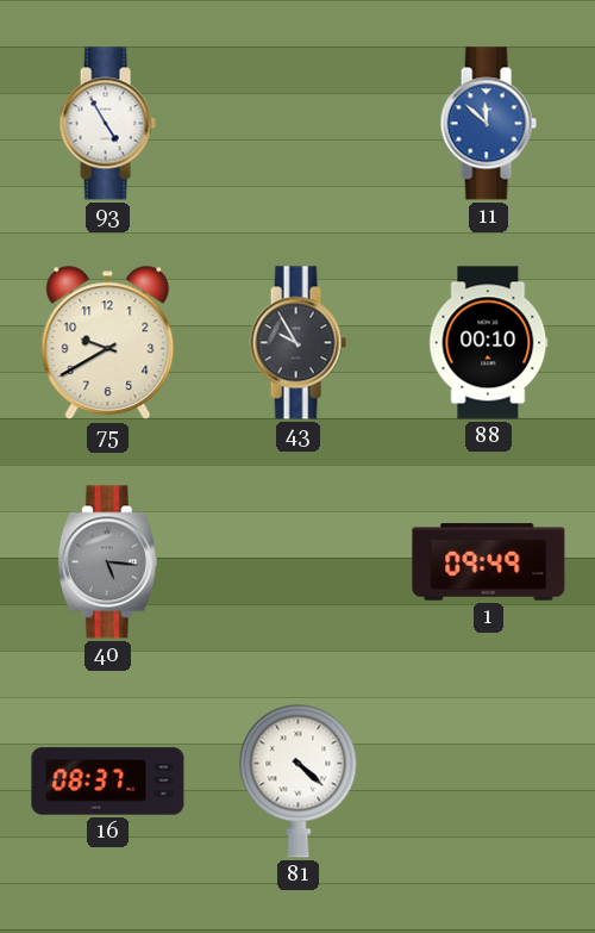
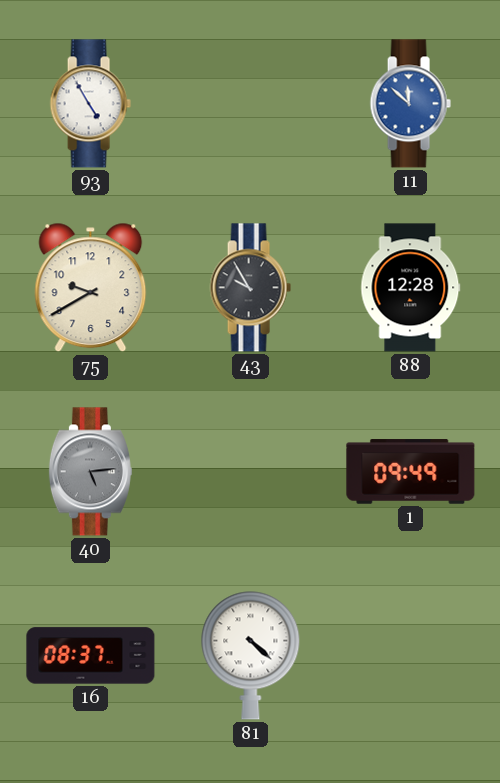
88: 00:10 -> 12:28 (411, 288)
40: 5:16 -> 5:14 (90, 472)
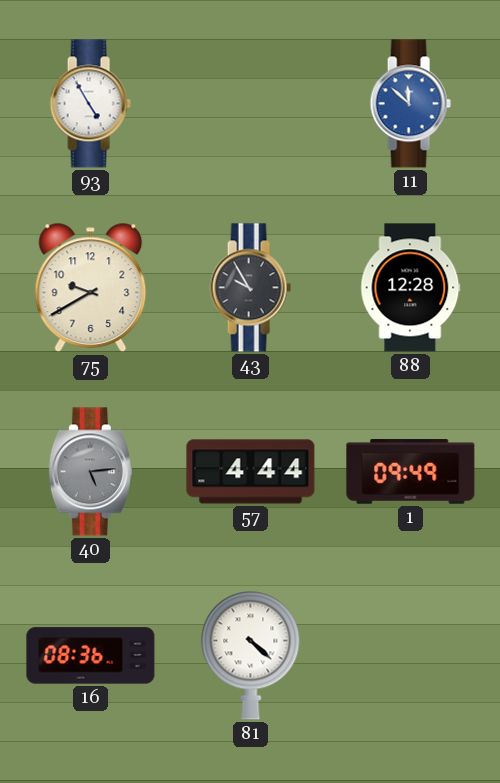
57: none -> 4:44 (251, 472)
16: 08:37 -> 08:36 (91, 656)
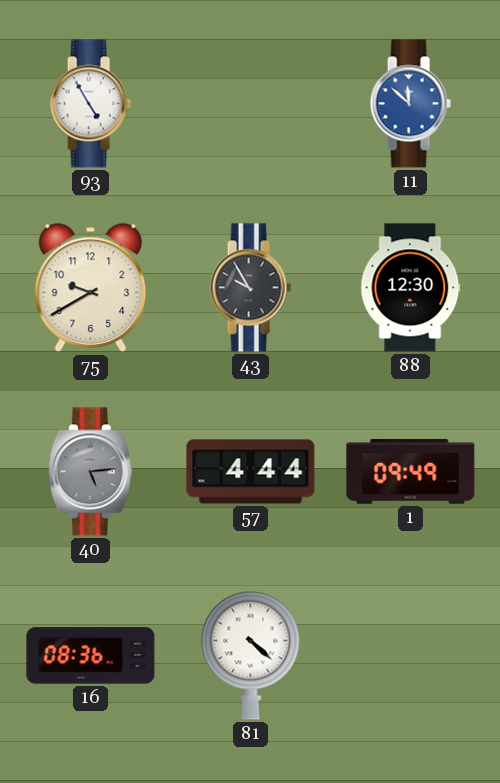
88: 12:28 -> 12:30 (411, 288)
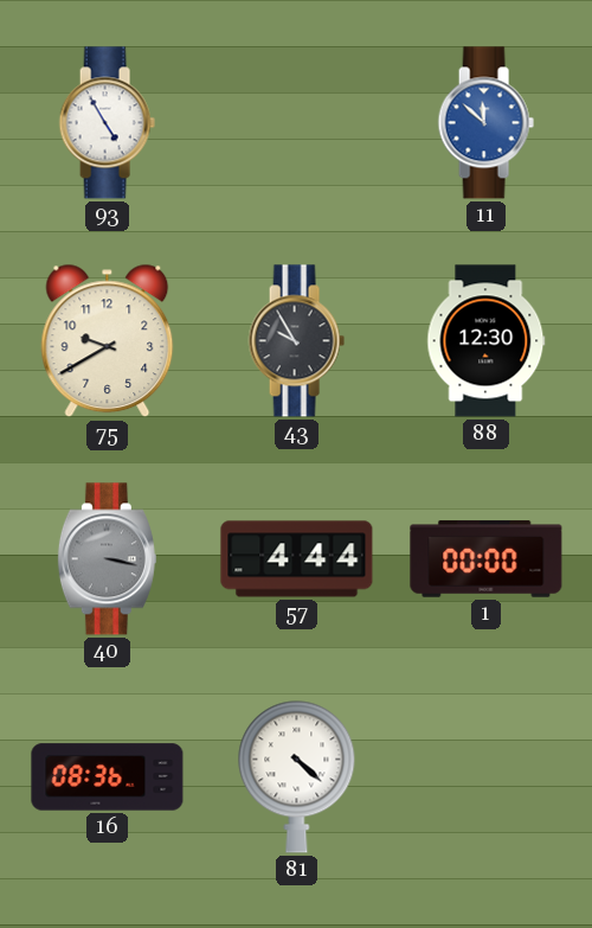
40: 5:14 -> 3:17 (107, 559)
1: 09:49 -> 00:00 (487, 559)
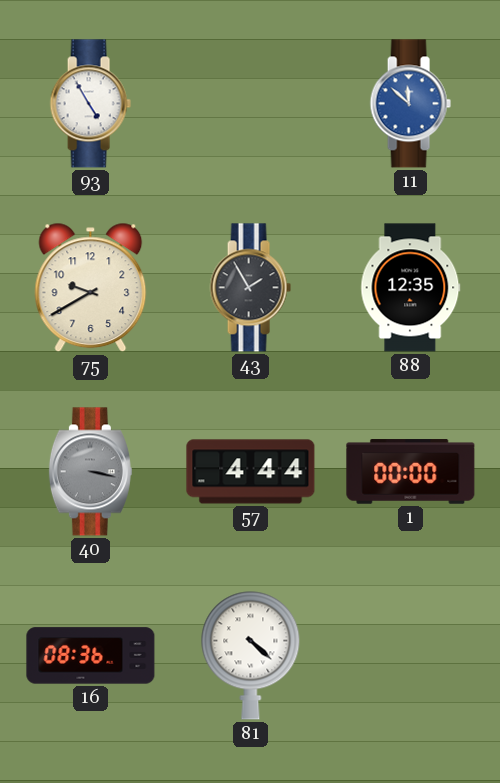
43: 9:55 -> 1:55 (250, 288)
88: 12:30 -> 12:35 (411, 288)
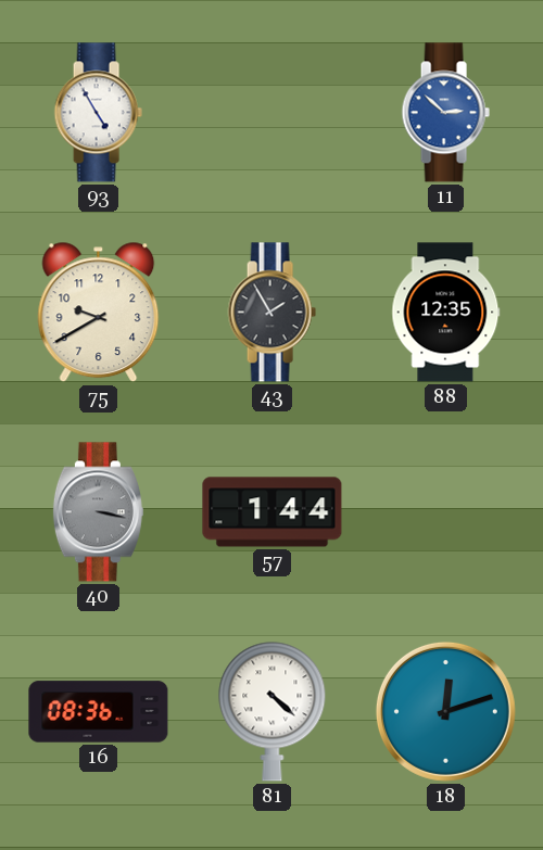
11: 11:52 -> 2:52 (445, 113)
57: 4:44 -> 1:44 (273, 512)
1: 00:00 -> none (411, 472)
18: none -> 12:12 (445, 711)
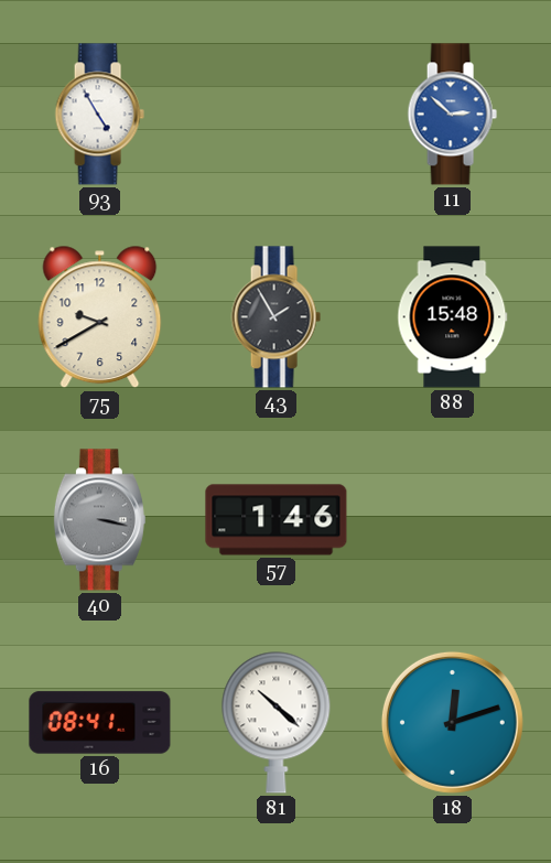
88: 12:35 -> 15:48 (453, 317)
57: 1:44 -> 1:46 (277, 520)
16: 08:36 -> 08:41 (100, 723)
81: 4:22 -> 10:22 (277, 722)
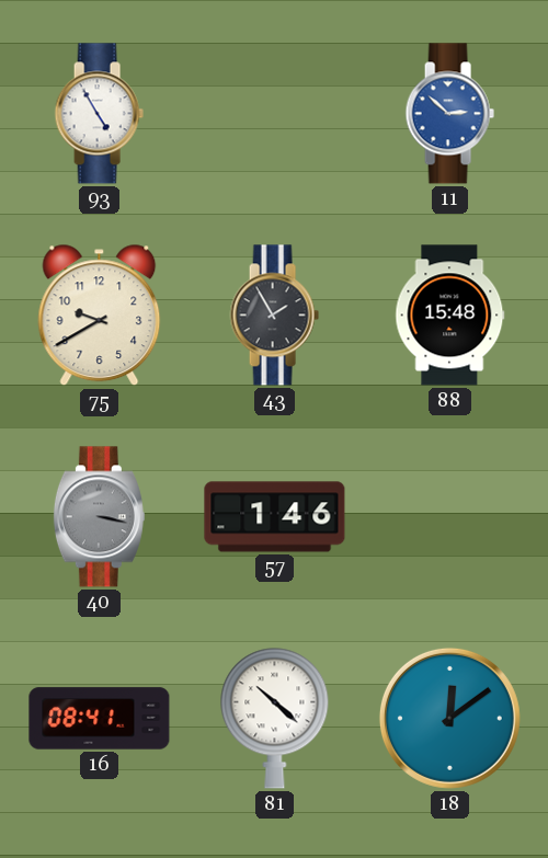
18: 12:12 -> 12:09 (449, 718)
